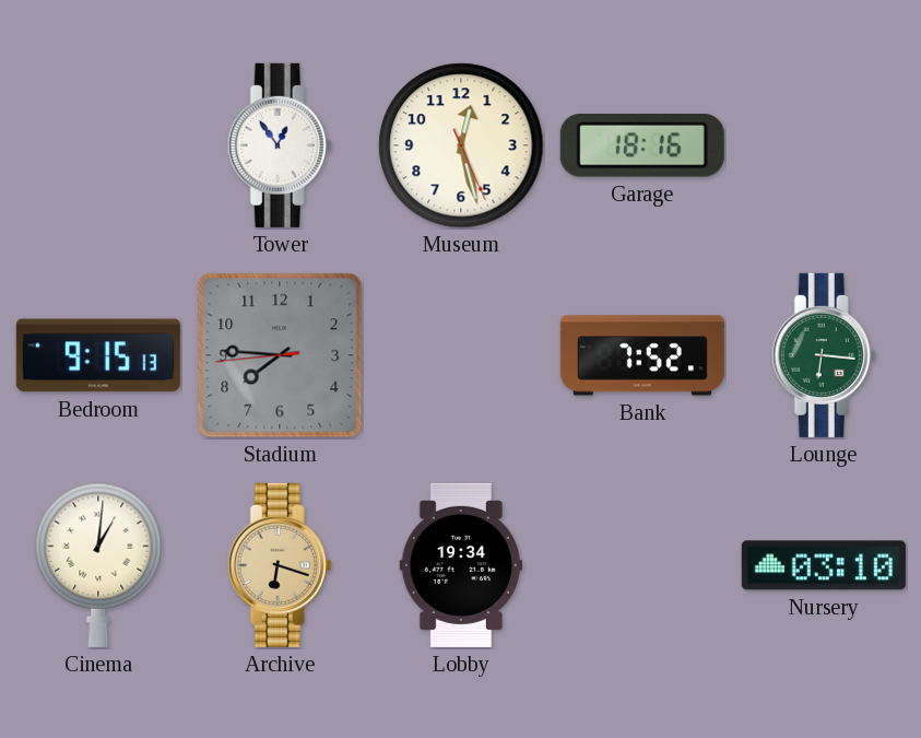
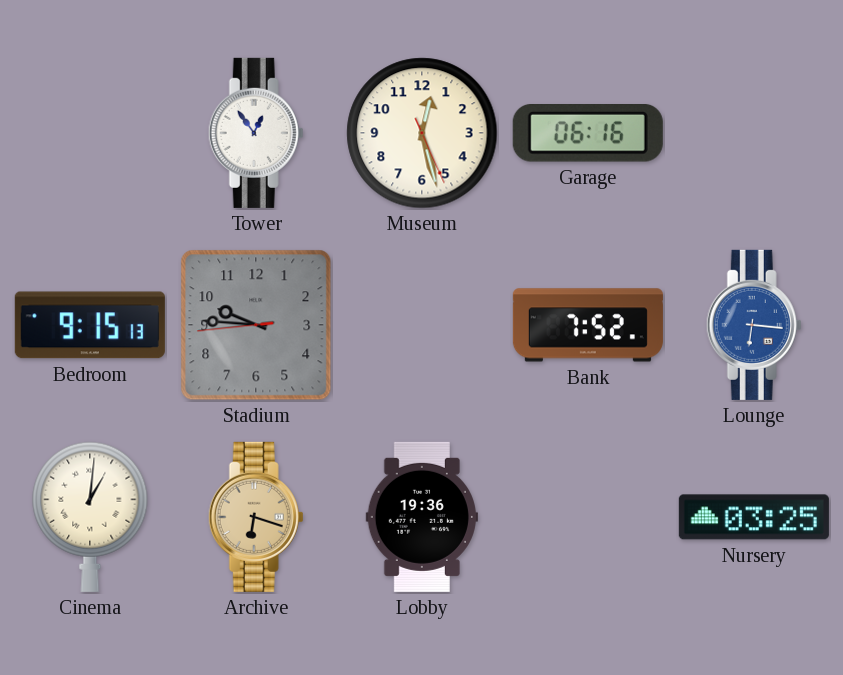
Garage: 18:16 -> 06:16 (588, 133)
Stadium: 7:45 -> 9:45 (256, 325)
Lounge dial: green -> blue (754, 325)
Lobby: 19:34 -> 19:36 (422, 517)
Nursery: 03:10 -> 03:25 (754, 517)
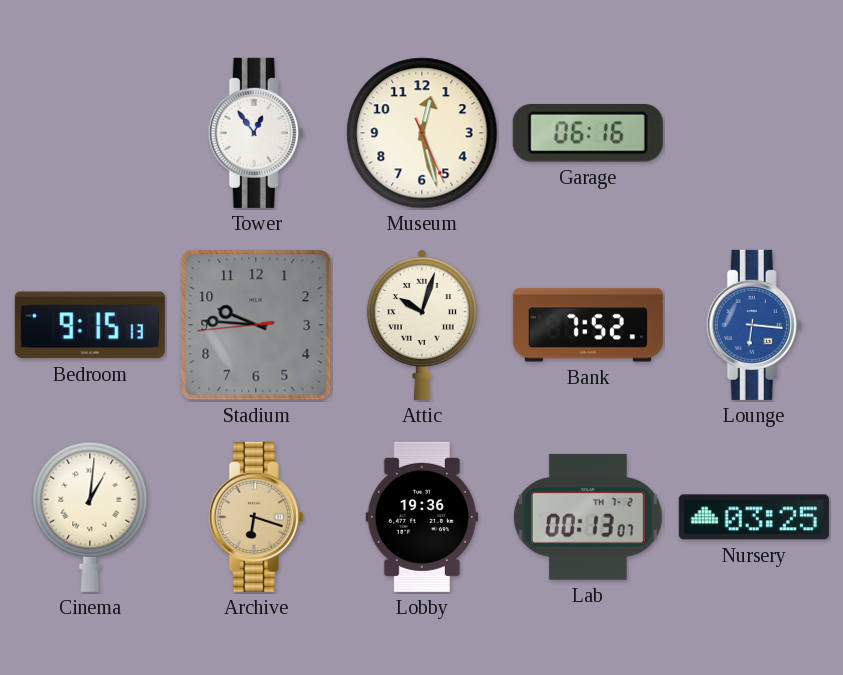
Attic: none -> 10:03 (422, 325)
Lab: none -> 00:13 (588, 517)
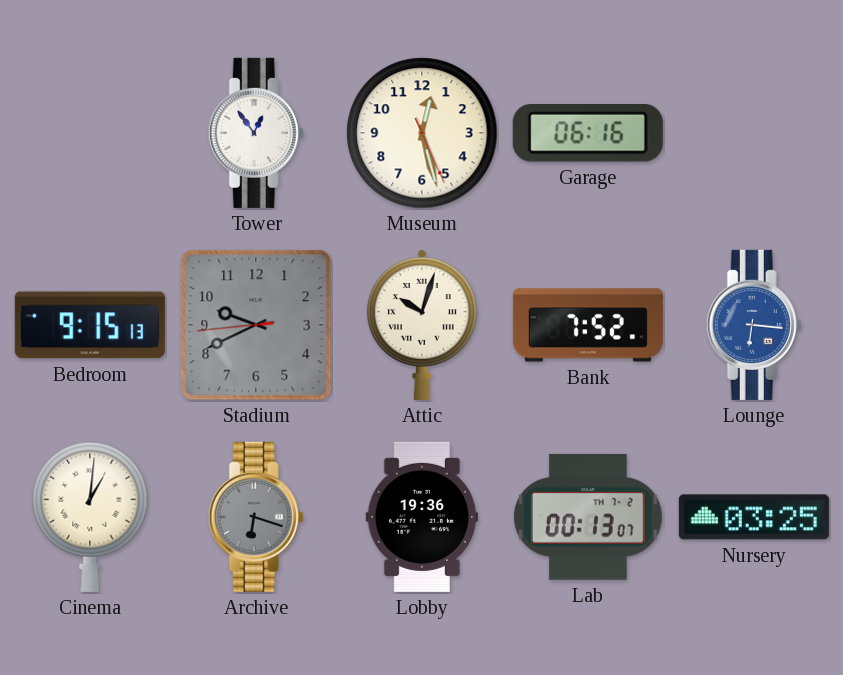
Stadium: 9:45 -> 9:40 (256, 325)
Archive dial: champagne -> grey (256, 517)
